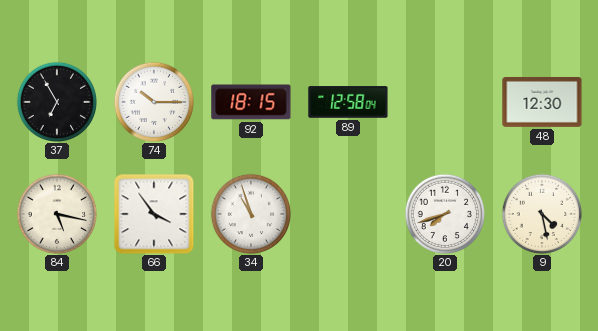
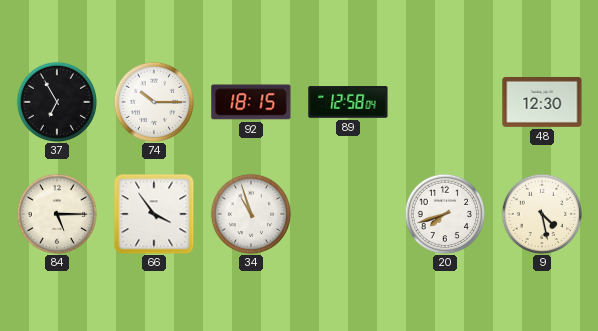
84: 5:17 -> 5:15 (56, 213)
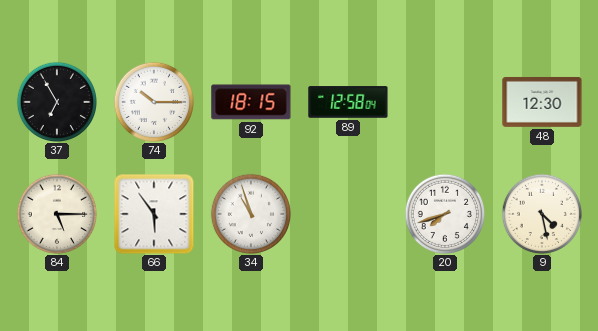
66: 3:54 -> 5:54 (154, 214)
